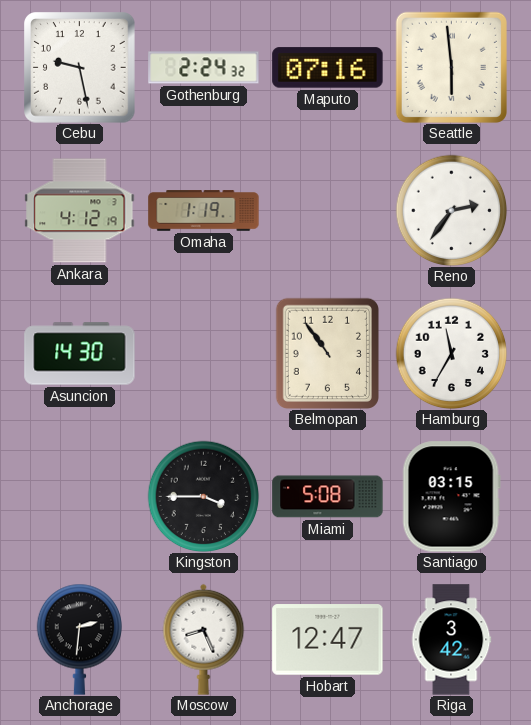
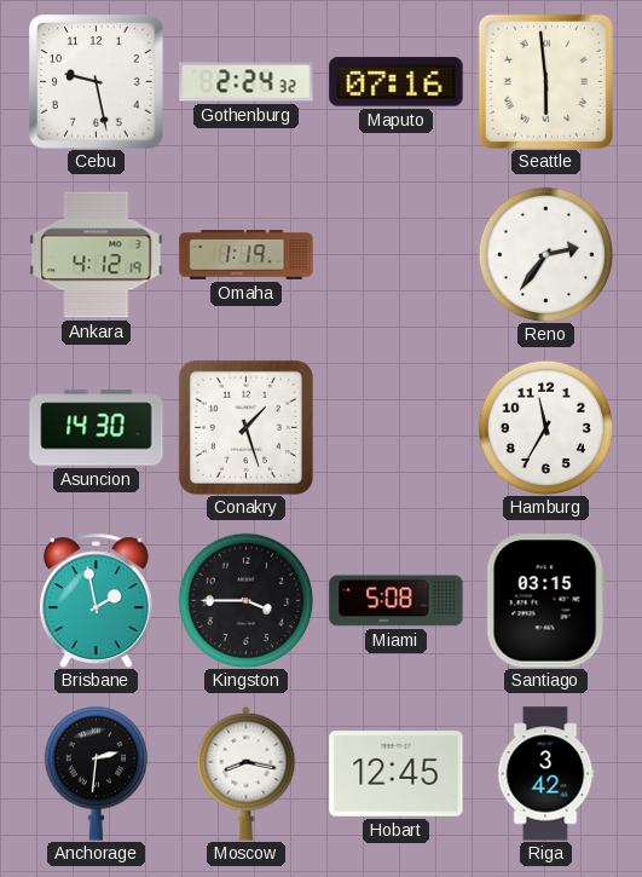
Conakry: none -> 1:27 (245, 427)
Belmopan: 10:54 -> none (327, 353)
Brisbane: none -> 1:58 (96, 600)
Moscow: 8:26 -> 8:17 (247, 773)
Hobart: 12:47 -> 12:45 (397, 774)
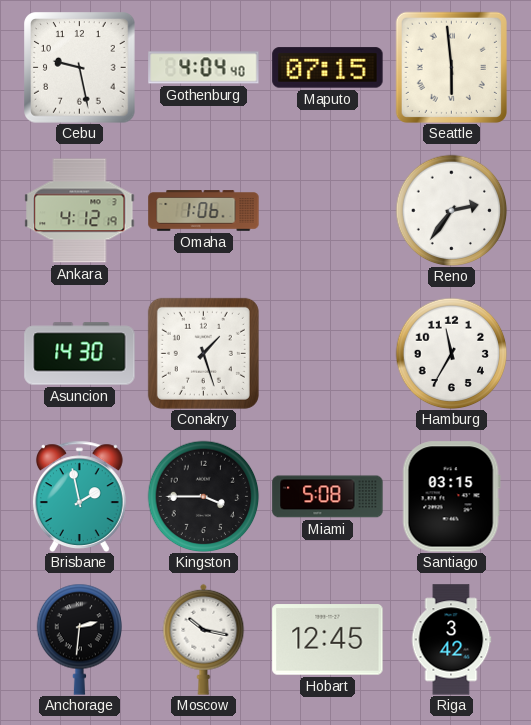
Gothenburg: 2:24 -> 4:04 (204, 68)
Maputo: 07:16 -> 07:15 (328, 68)
Omaha: 1:19 -> 1:06 (204, 211)
Moscow: 8:17 -> 10:17 (204, 639)
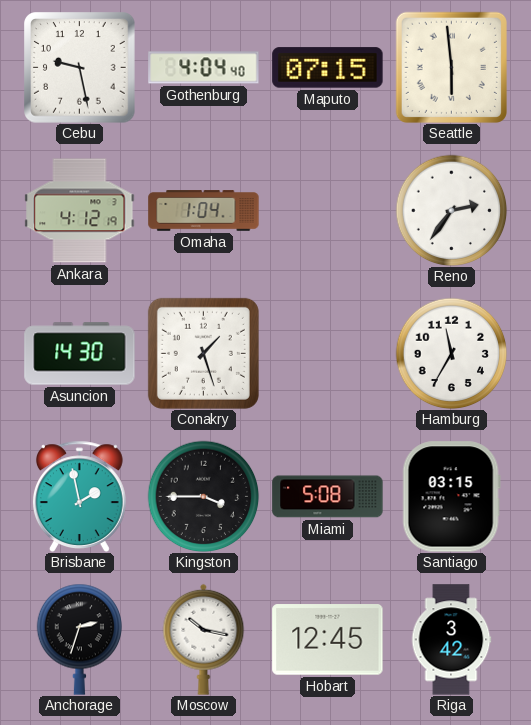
Omaha: 1:06 -> 1:04 (204, 211)
Anchorage: 2:31 -> 2:33 (79, 639)
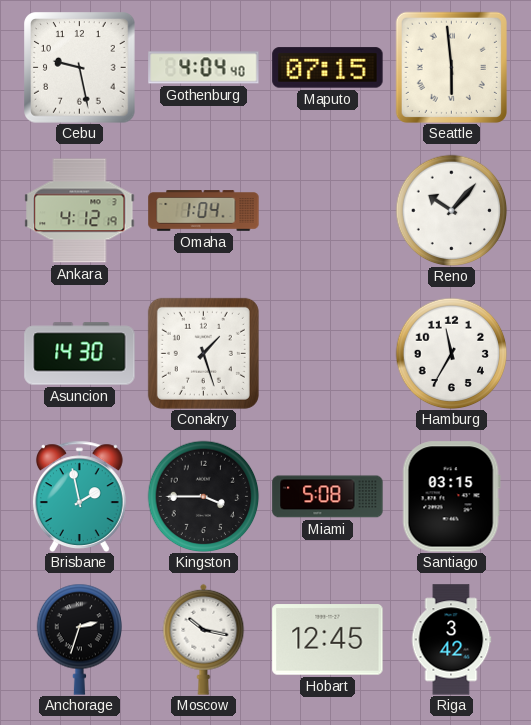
Reno: 2:36 -> 10:07 (451, 210)
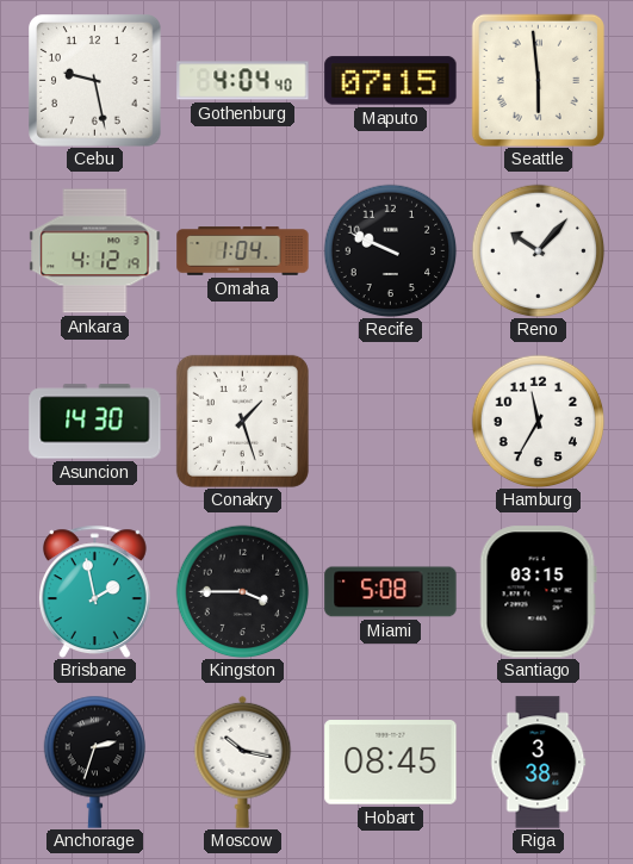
Recife: none -> 9:49 (390, 250)
Hobart: 12:45 -> 08:45 (391, 763)
Riga: 3:42 -> 3:38 (538, 763)
